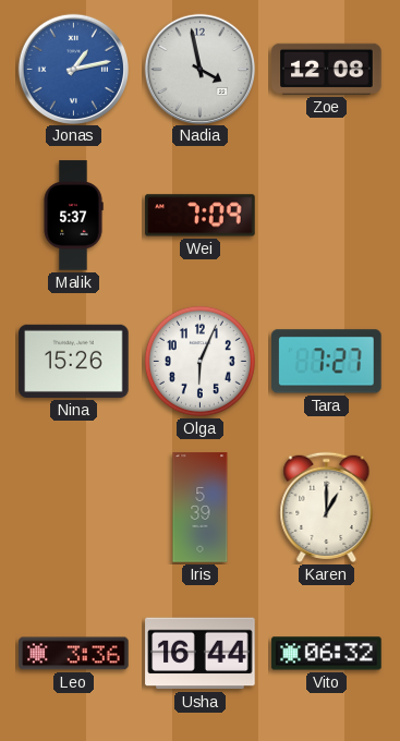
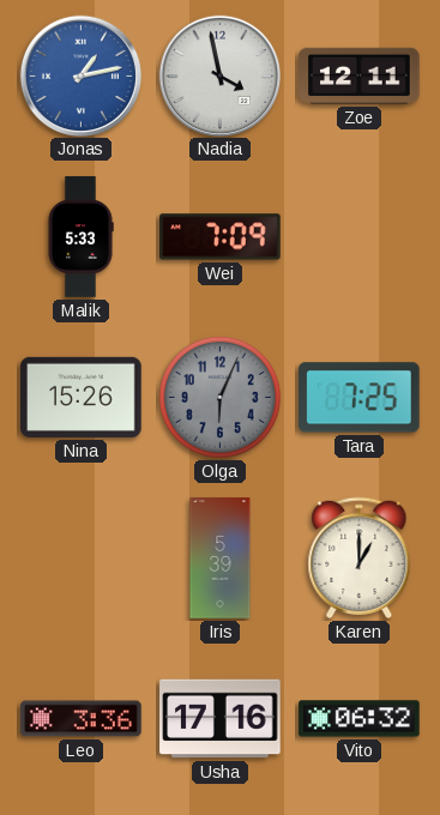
Zoe: 12:08 -> 12:11 (360, 76)
Malik: 5:37 -> 5:33 (80, 237)
Olga dial: white -> grey (219, 397)
Tara: 7:27 -> 7:25 (360, 398)
Usha: 16:44 -> 17:16 (221, 719)
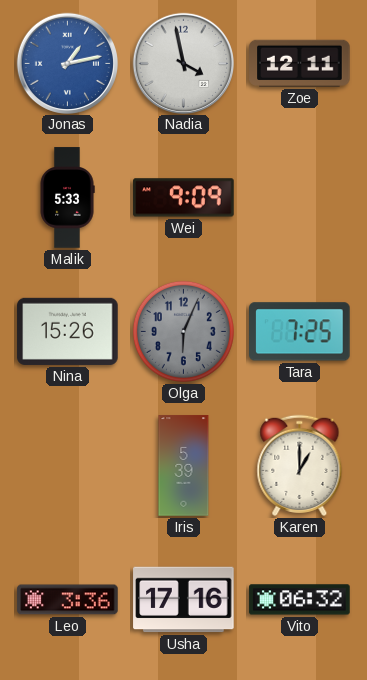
Wei: 7:09 -> 9:09 (184, 198)
